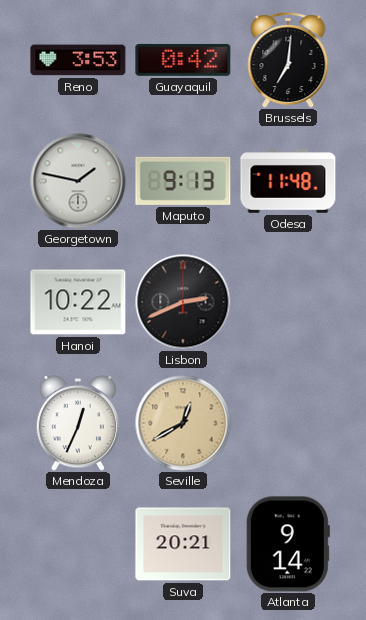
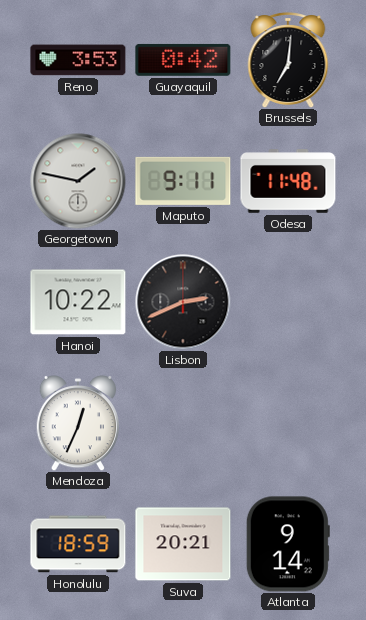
Maputo: 9:13 -> 9:11 (183, 181)
Seville: 12:40 -> none (183, 423)
Honolulu: none -> 18:59 (78, 544)
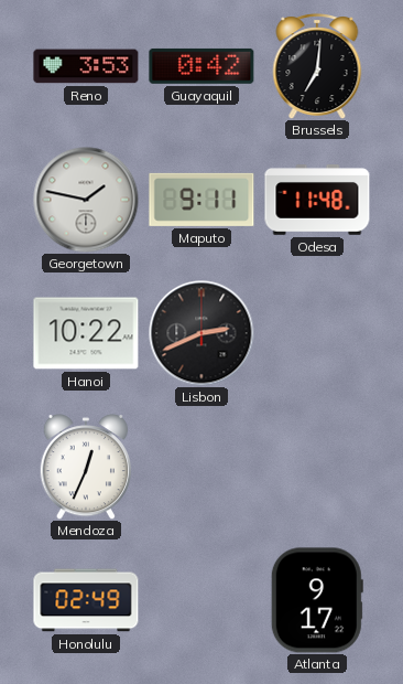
Honolulu: 18:59 -> 02:49 (86, 600)
Suva: 20:21 -> none (183, 544)
Atlanta: 9:14 -> 9:17 (317, 600)
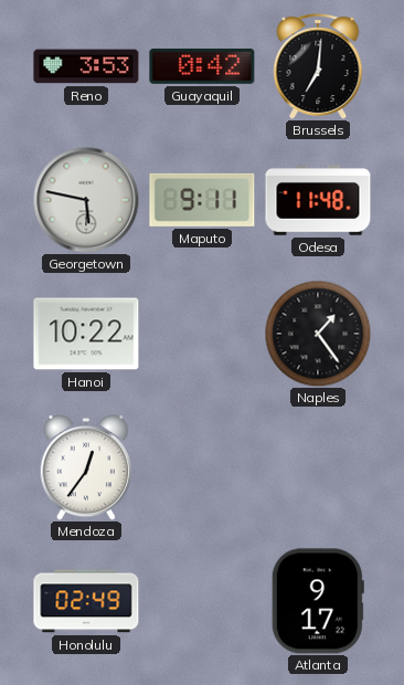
Georgetown: 1:47 -> 5:47 (86, 200)
Lisbon: 2:41 -> none (201, 333)
Naples: none -> 1:24 (318, 334)
Mendoza: 12:34 -> 12:36 (85, 467)
